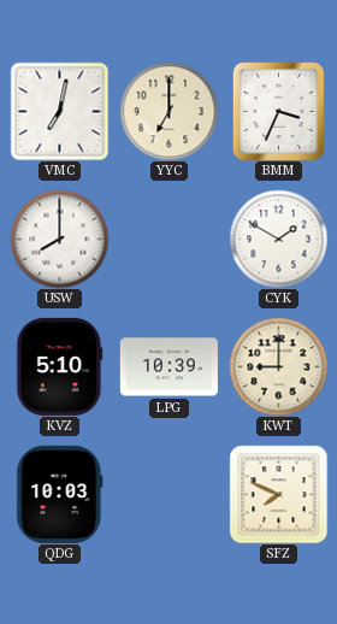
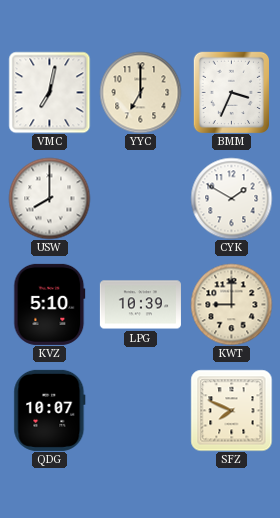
QDG: 10:03 -> 10:07 (50, 410)
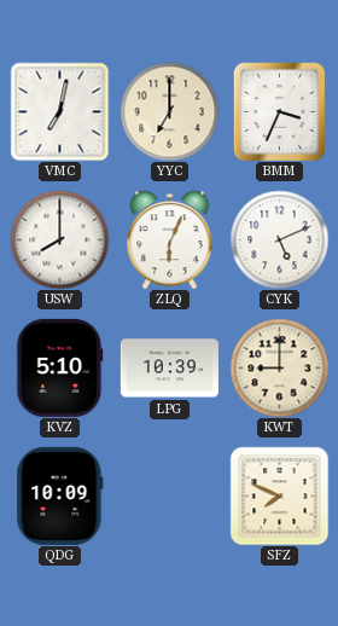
ZLQ: none -> 6:04 (170, 239)
CYK: 1:50 -> 5:11 (279, 239)
QDG: 10:07 -> 10:09 (60, 495)
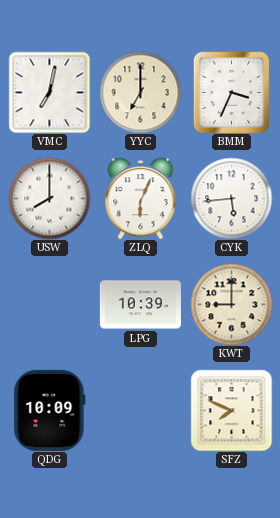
CYK: 5:11 -> 5:44 (231, 198)
KVZ: 5:10 -> none (60, 367)
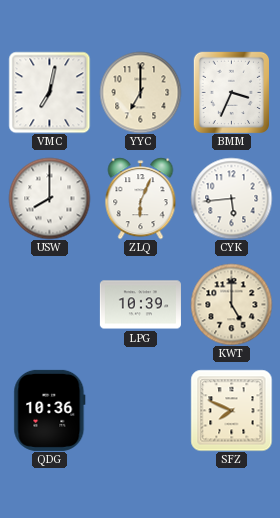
KWT: 9:00 -> 5:00 (231, 304)
QDG: 10:09 -> 10:36 (50, 410)
